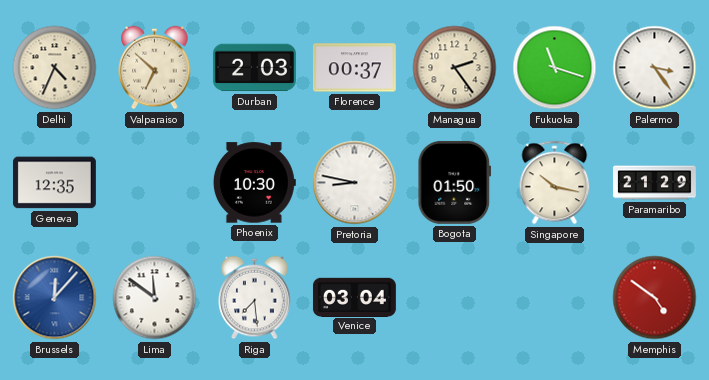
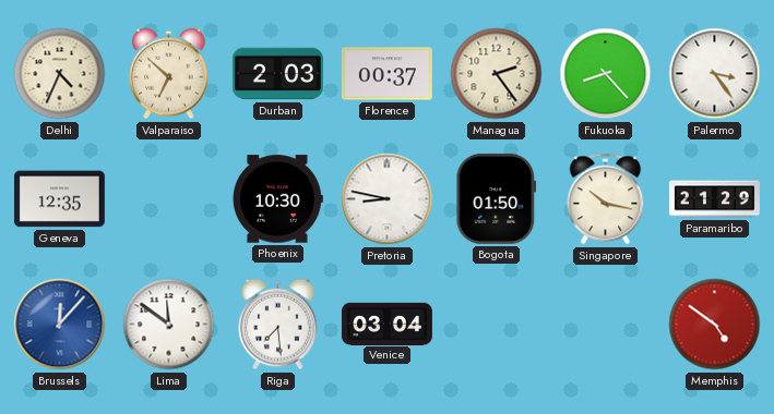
Fukuoka: 11:18 -> 8:23 (606, 74)
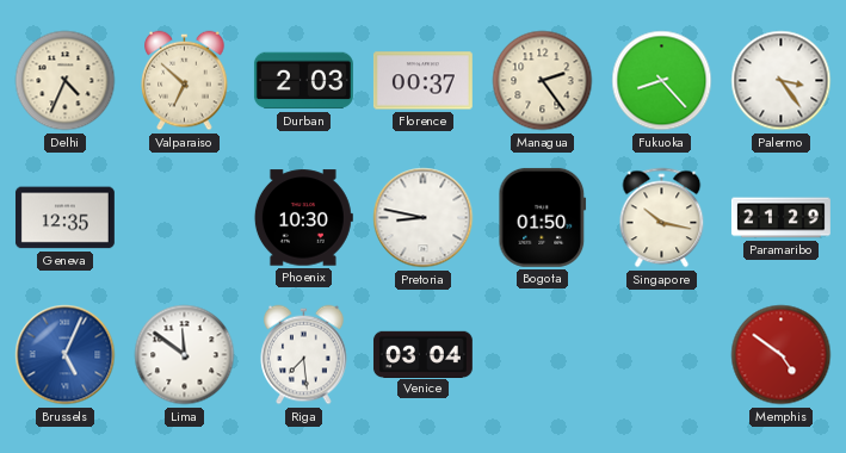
Brussels: 12:07 -> 5:04 (66, 355)
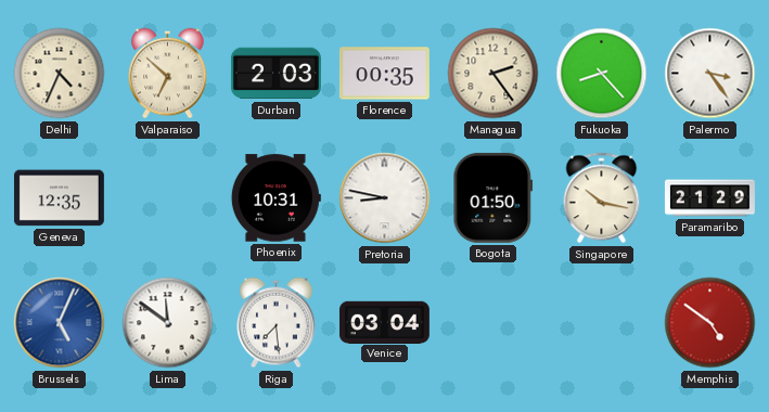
Florence: 00:37 -> 00:35 (384, 74)
Phoenix: 10:30 -> 10:31 (275, 198)
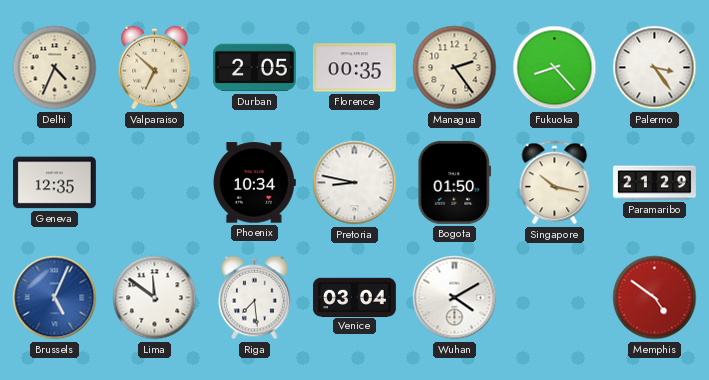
Durban: 2:03 -> 2:05 (254, 68)
Phoenix: 10:31 -> 10:34 (254, 183)
Wuhan: none -> 4:10 (455, 298)
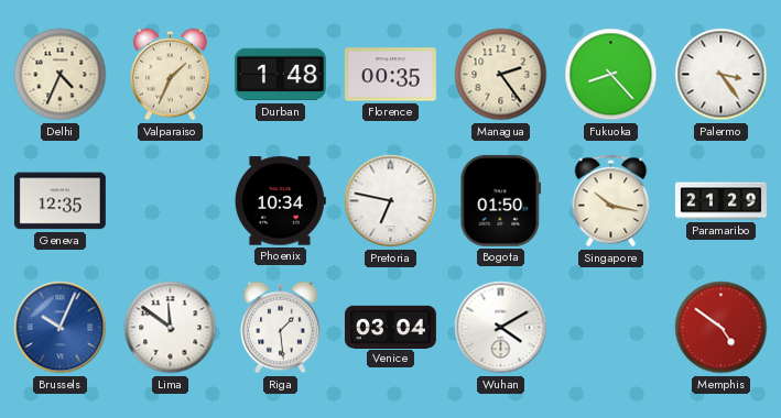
Valparaiso: 6:52 -> 1:34 (171, 75)
Durban: 2:05 -> 1:48 (280, 75)
Pretoria: 8:47 -> 6:47 (391, 201)
Brussels: 5:04 -> 10:04 (61, 328)
Riga: 7:29 -> 1:29 (281, 328)
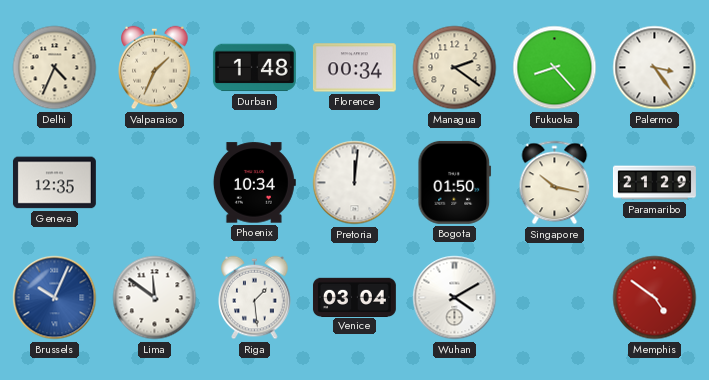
Florence: 00:35 -> 00:34 (354, 68)
Managua: 2:24 -> 2:21 (455, 68)
Pretoria: 6:47 -> 12:01 (355, 183)
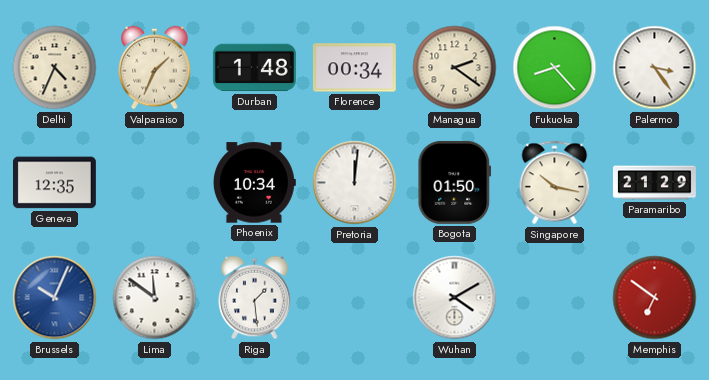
Venice: 03:04 -> none (354, 297)
Memphis: 4:51 -> 6:51 (655, 298)
